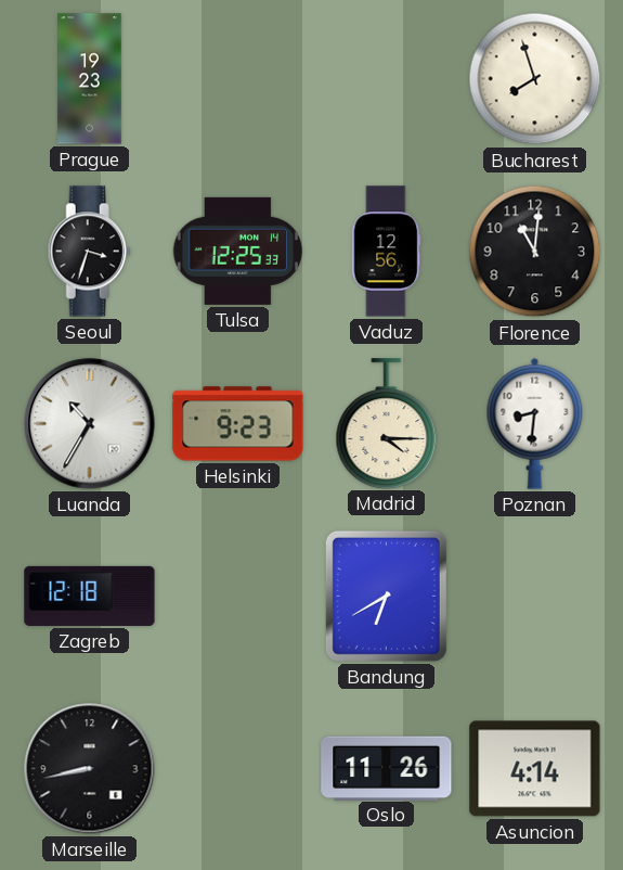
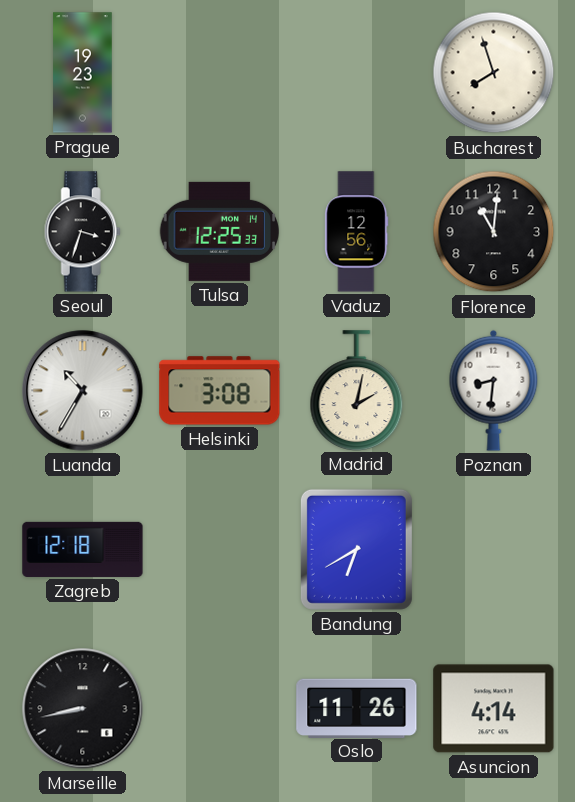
Helsinki: 9:23 -> 3:08 (220, 391)
Madrid: 4:15 -> 2:02 (357, 390)
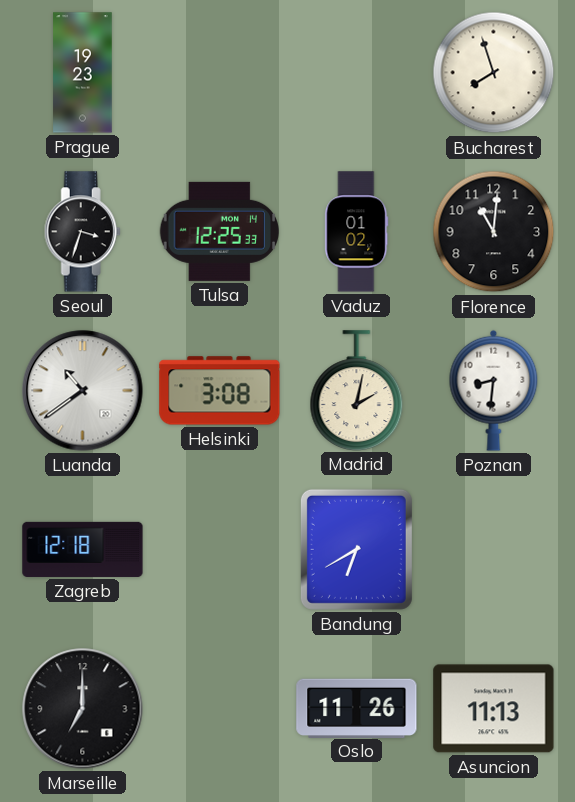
Vaduz: 12:56 -> 01:02 (357, 232)
Luanda: 10:35 -> 10:39 (83, 391)
Marseille: 8:43 -> 7:00 (83, 709)
Asuncion: 4:14 -> 11:13 (494, 709)
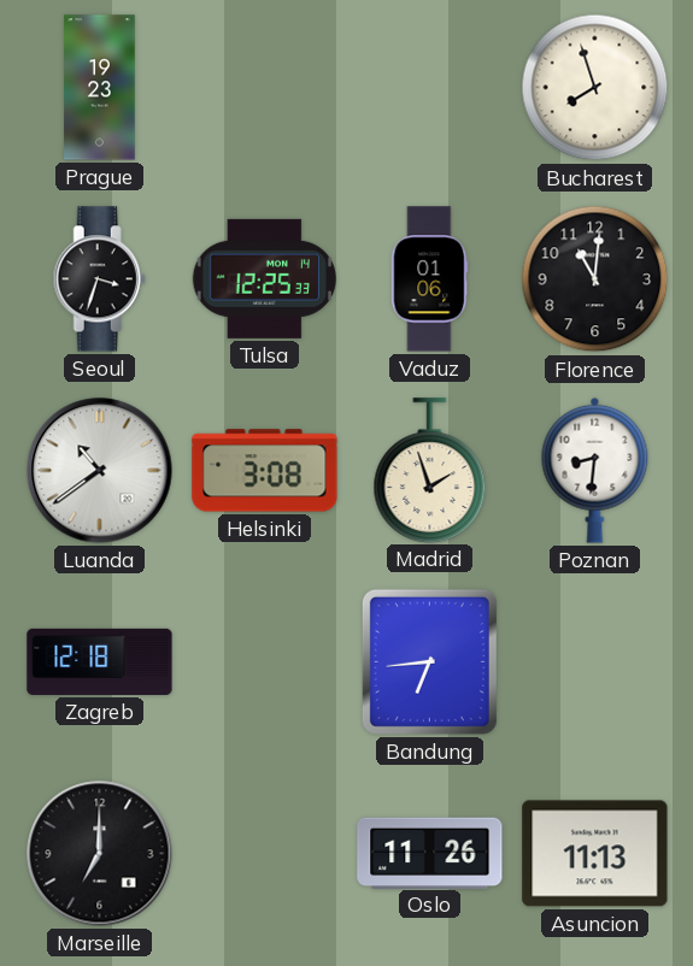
Vaduz: 01:02 -> 01:06 (430, 279)
Madrid: 2:02 -> 1:57 (430, 470)
Bandung: 6:40 -> 6:44 (429, 661)
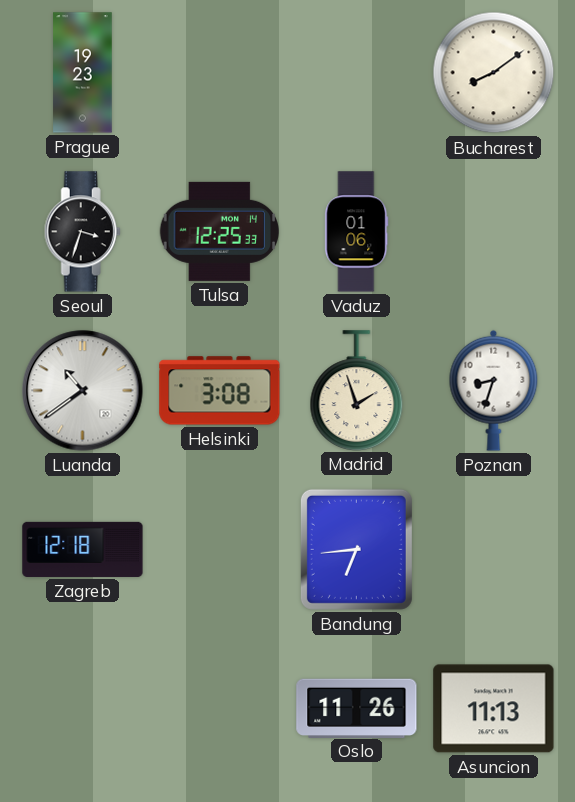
Bucharest: 7:57 -> 8:09 (494, 73)
Florence: 11:01 -> none (595, 279)
Poznan: 8:31 -> 8:33 (494, 390)
Marseille: 7:00 -> none (100, 854)
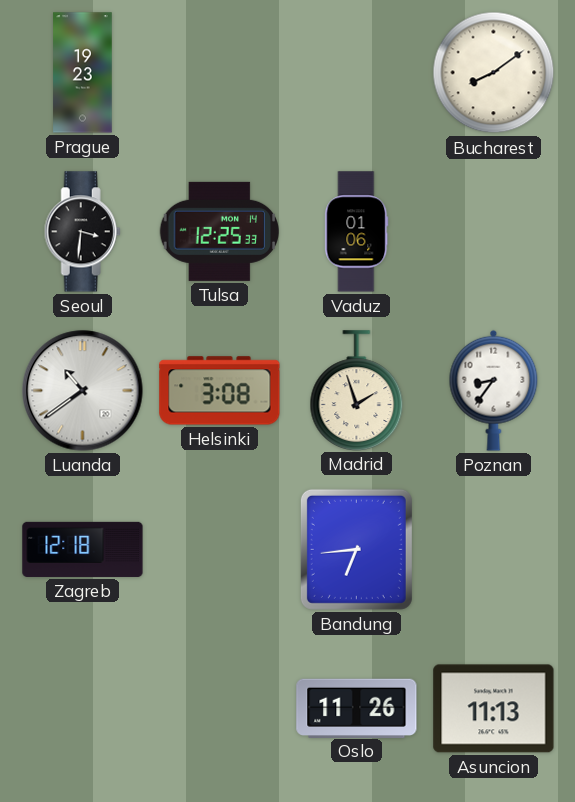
Seoul: 3:33 -> 3:31 (82, 232)
Poznan: 8:33 -> 8:36 (494, 390)
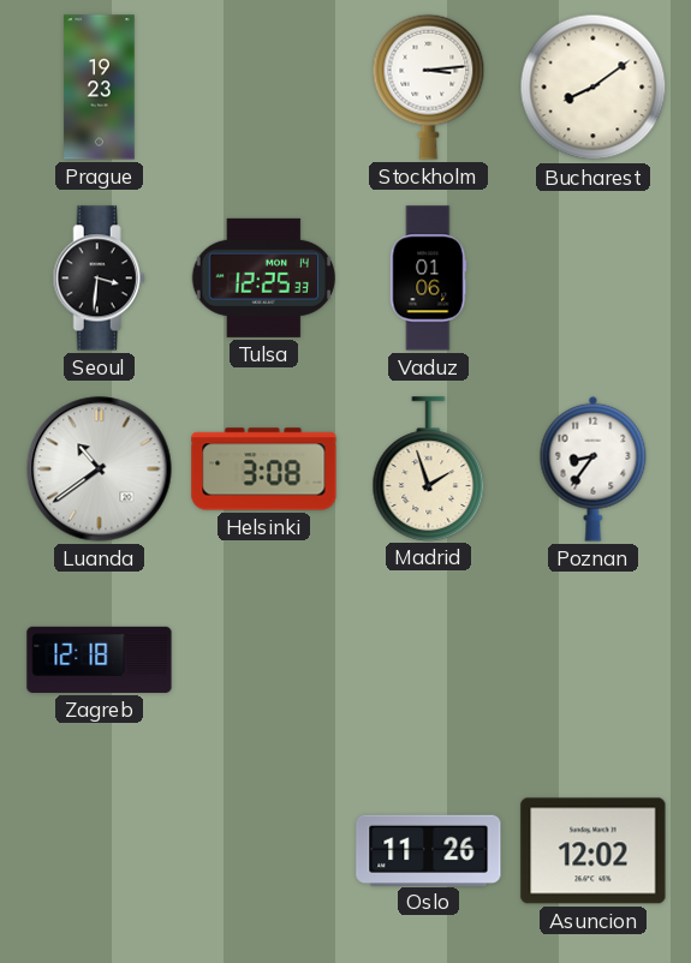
Stockholm: none -> 3:14 (429, 86)
Bandung: 6:44 -> none (356, 549)
Asuncion: 11:13 -> 12:02 (594, 851)
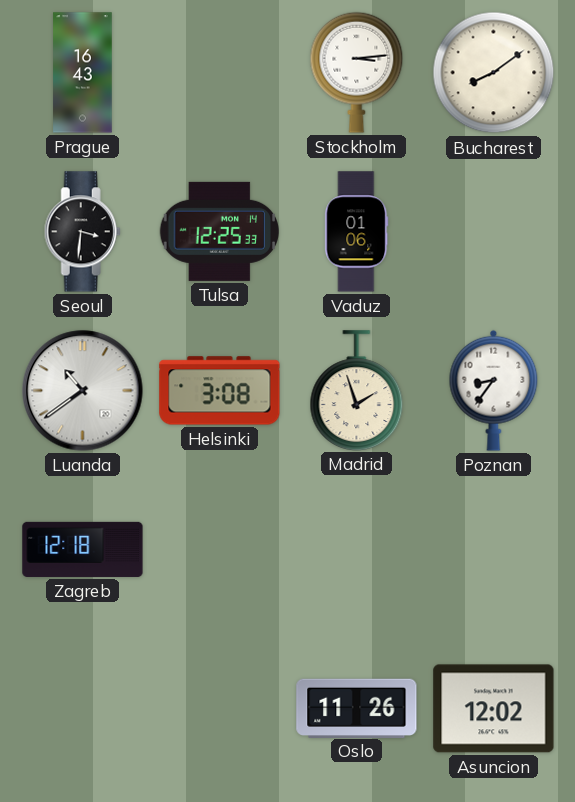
Prague: 19:23 -> 16:43 (83, 73)
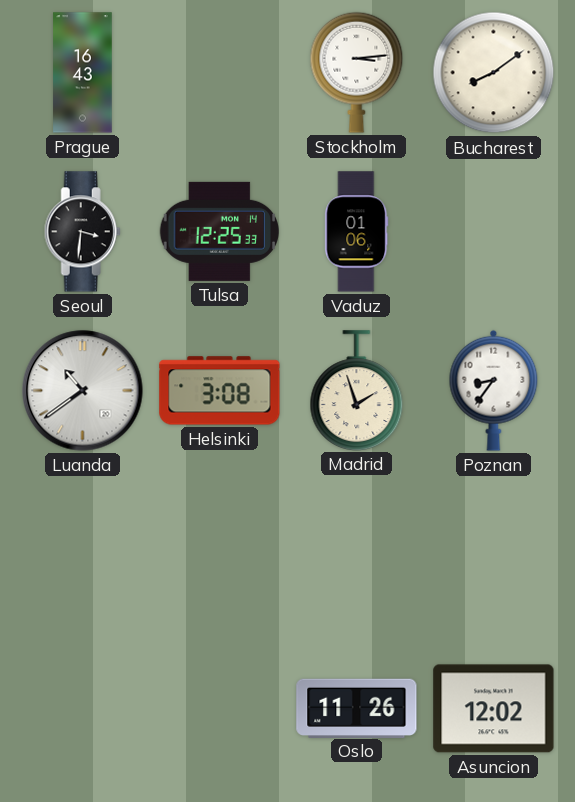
Zagreb: 12:18 -> none (83, 549)
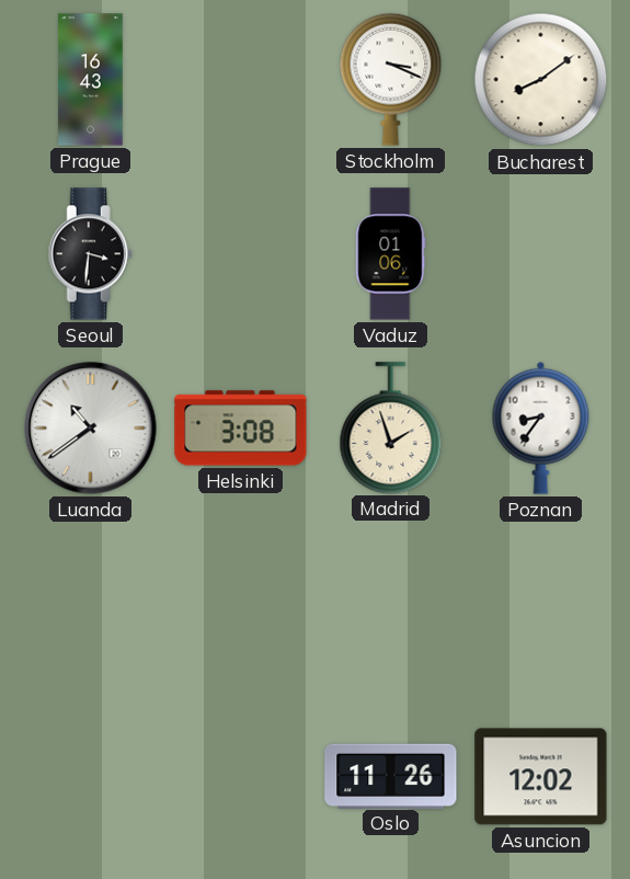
Stockholm: 3:14 -> 3:19 (391, 79)
Tulsa: 12:25 -> none (219, 231)
